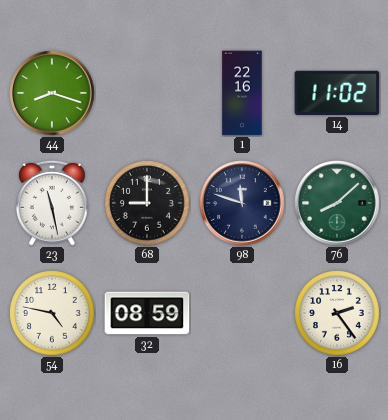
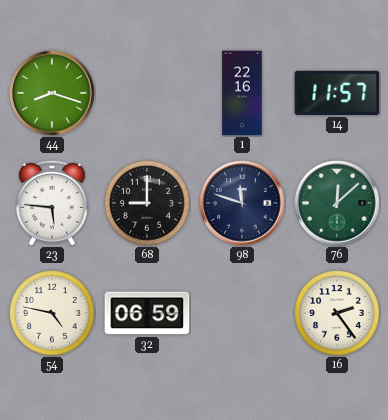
14: 11:02 -> 11:57 (337, 93)
23: 11:28 -> 5:46 (53, 203)
76: 8:08 -> 12:08 (337, 203)
32: 08:59 -> 06:59 (147, 313)
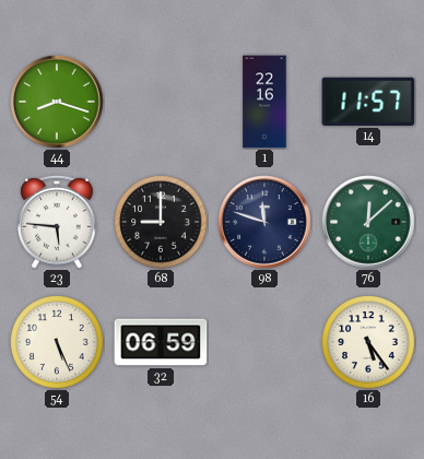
54: 4:47 -> 5:26 (57, 342)
16: 2:24 -> 5:24 (368, 342)
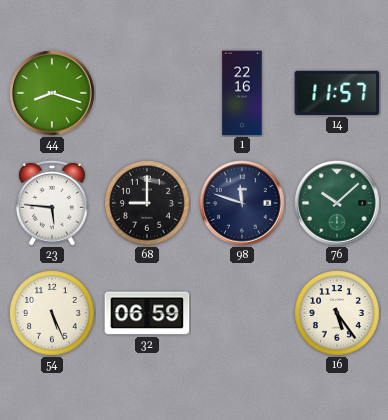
76: 12:08 -> 10:08 (337, 203)
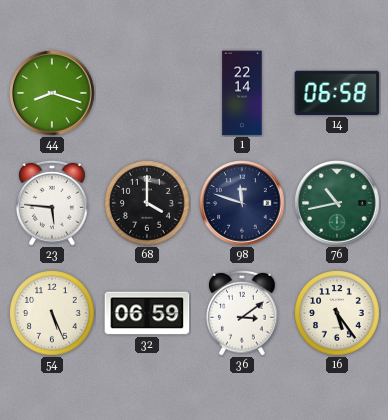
1: 22:16 -> 22:14 (242, 93)
14: 11:57 -> 06:58 (337, 93)
68: 9:00 -> 4:00 (147, 203)
76: 10:08 -> 10:43 (337, 203)
36: none -> 3:09 (243, 313)
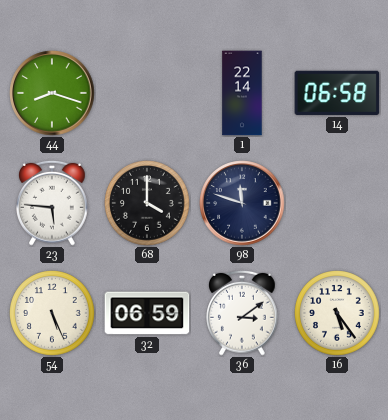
76: 10:43 -> none (337, 203)
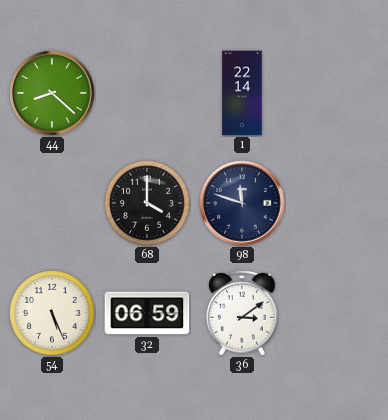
44: 8:18 -> 8:22 (52, 93)
14: 06:58 -> none (337, 93)
23: 5:46 -> none (53, 203)
16: 5:24 -> none (337, 313)
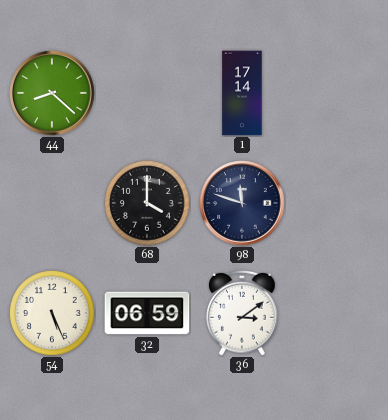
1: 22:14 -> 17:14 (242, 93)
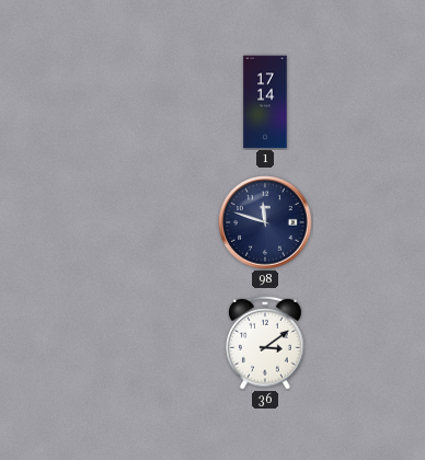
44: 8:22 -> none (52, 93)
68: 4:00 -> none (147, 203)
54: 5:26 -> none (52, 313)
32: 06:59 -> none (147, 313)
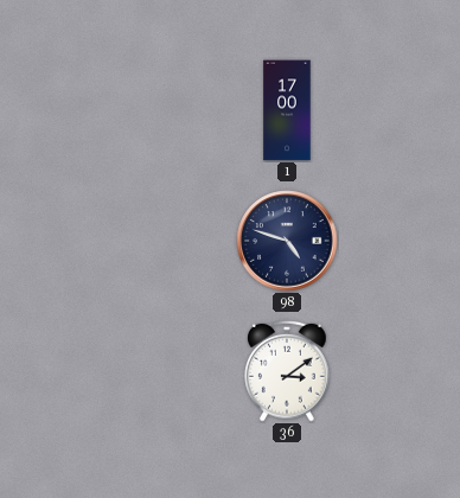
1: 17:14 -> 17:00 (287, 110)
98: 11:48 -> 4:48 (287, 241)
